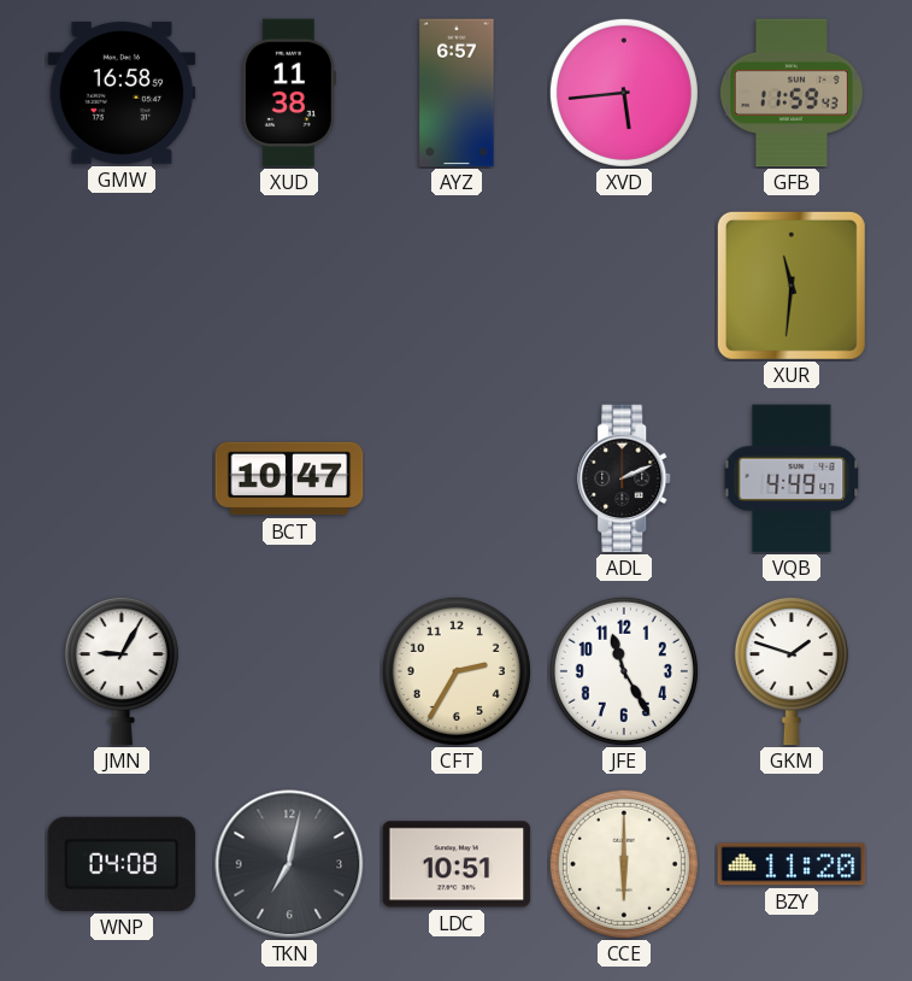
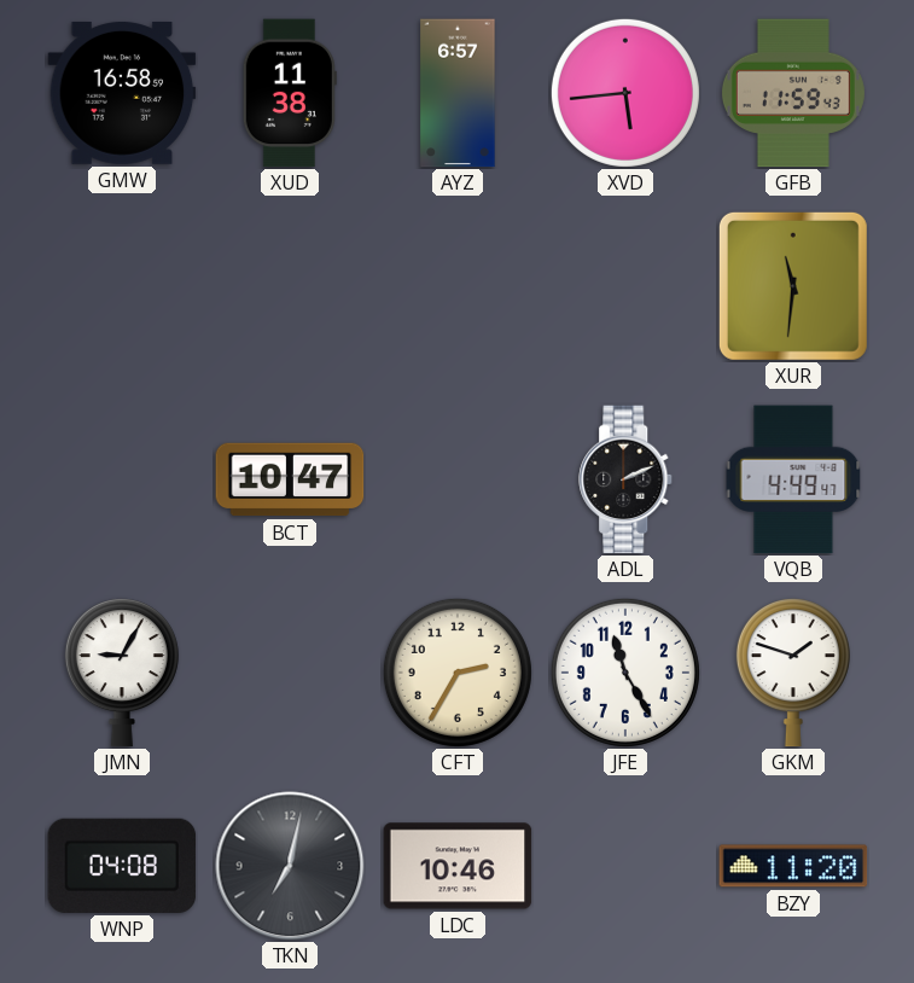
LDC: 10:51 -> 10:46 (458, 866)
CCE: 6:00 -> none (624, 864)
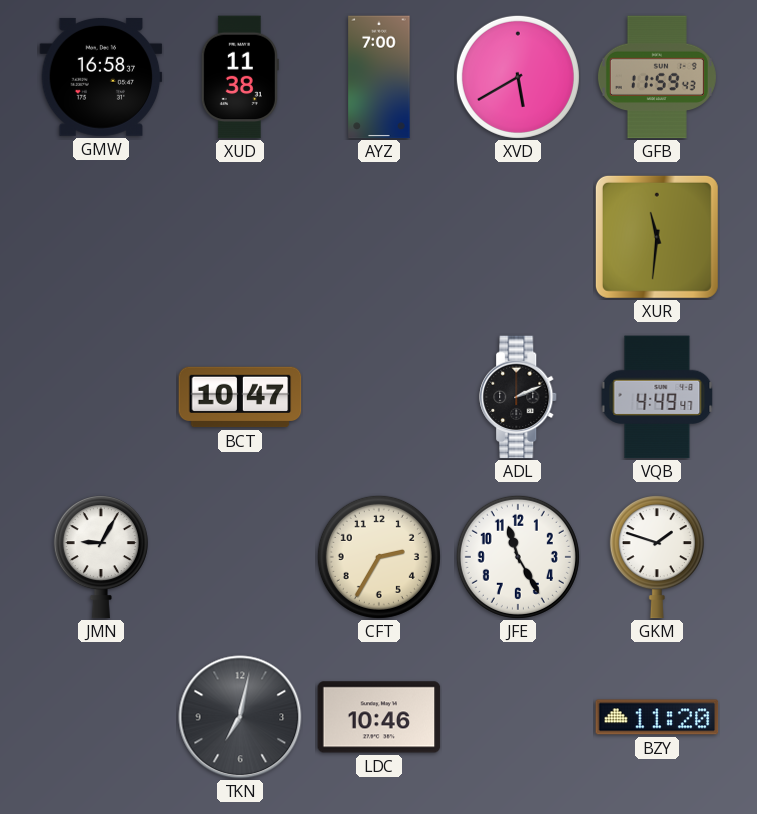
GMW: 16:58:59 -> 16:58:37 (101, 77)
AYZ: 6:57 -> 7:00 (379, 77)
XVD: 5:44 -> 5:40 (518, 77)
WNP: 04:08 -> none (122, 866)
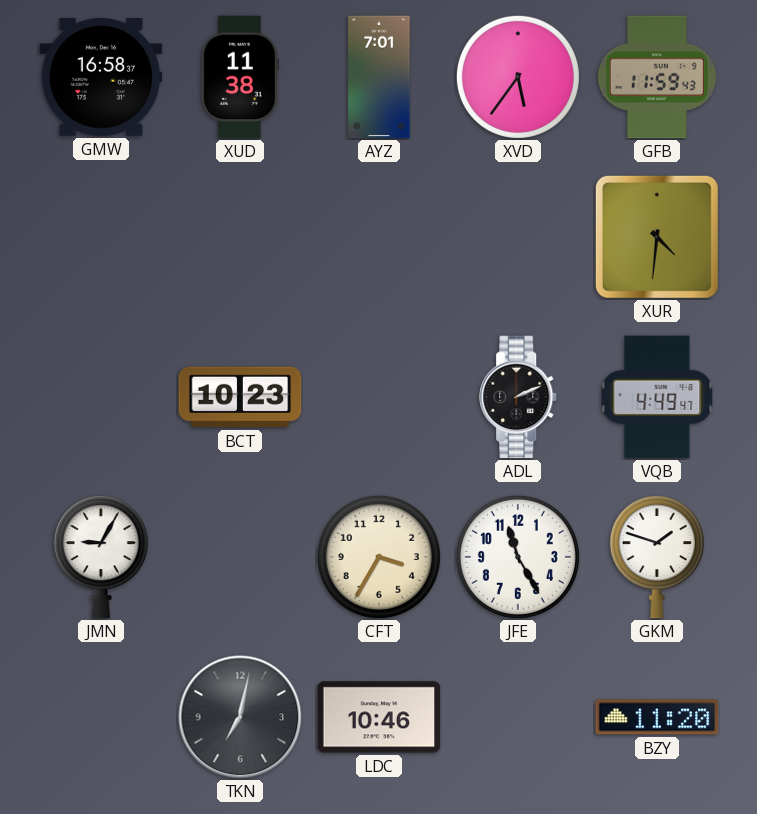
AYZ: 7:00 -> 7:01 (379, 77)
XVD: 5:40 -> 5:36 (518, 77)
XUR: 11:31 -> 4:31 (657, 237)
BCT: 10:47 -> 10:23 (240, 397)
CFT: 2:35 -> 3:35 (379, 557)
